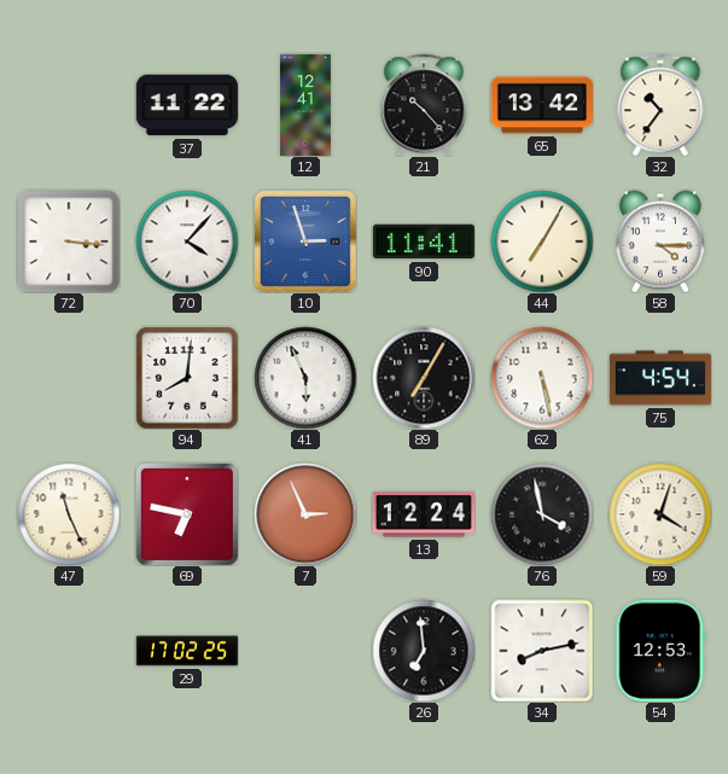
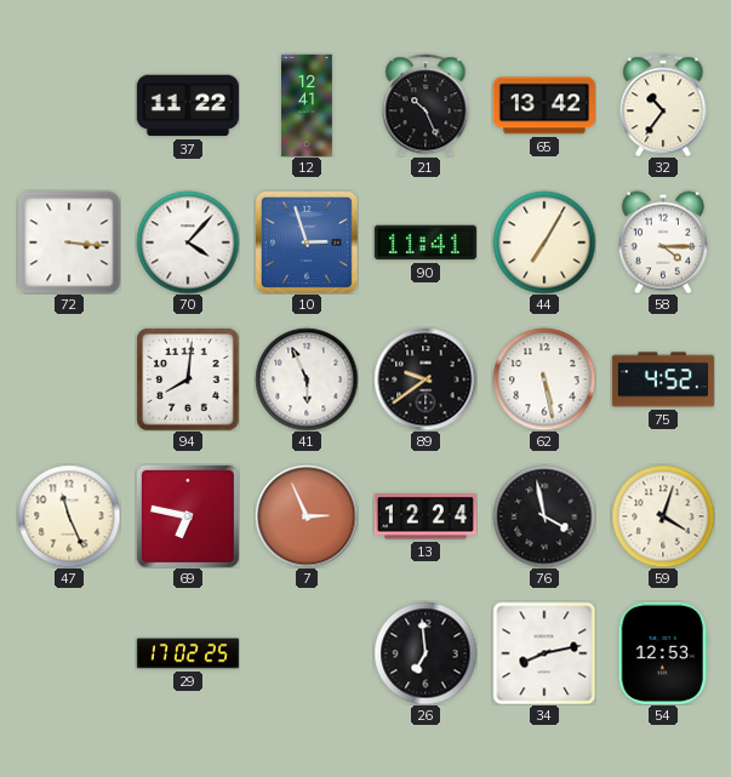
21: 10:23 -> 10:26 (426, 105)
89: 7:05 -> 9:39 (426, 379)
75: 4:54 -> 4:52 (663, 379)
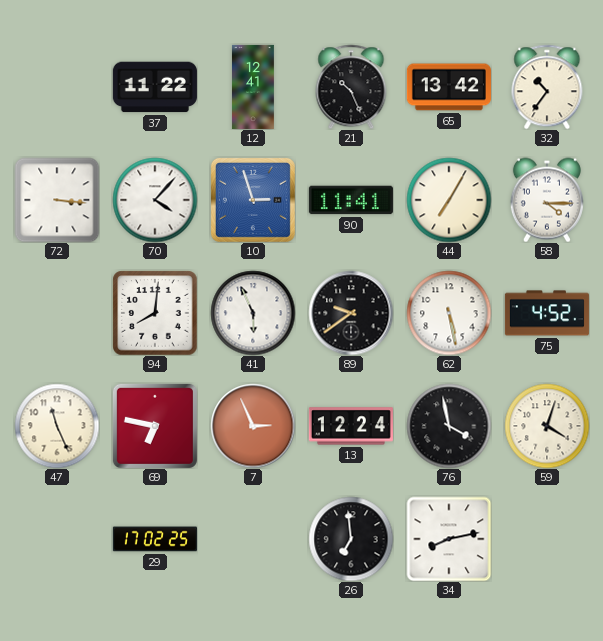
54: 12:53 -> none (663, 653)
